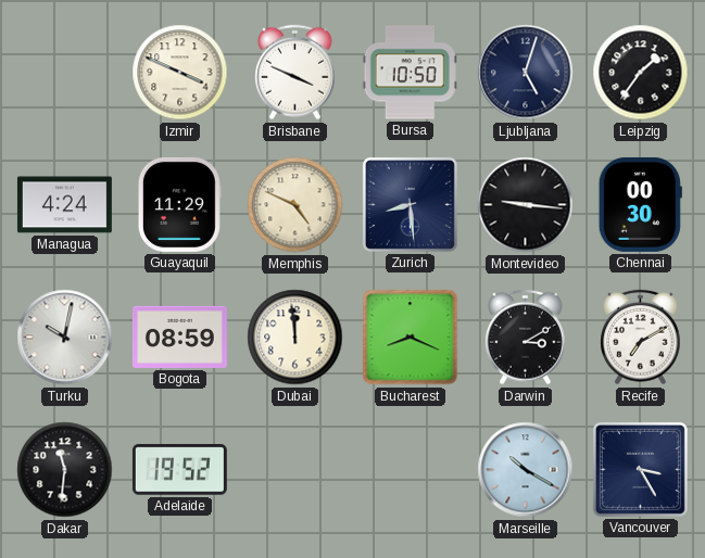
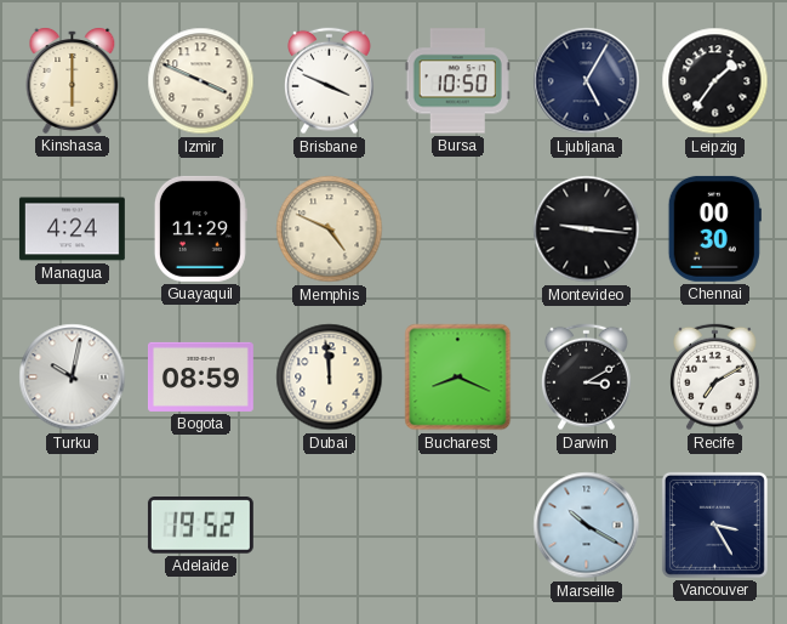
Kinshasa: none -> 6:00 (73, 80)
Ljubljana: 5:03 -> 5:05 (587, 81)
Zurich: 8:29 -> none (410, 204)
Dakar: 11:31 -> none (65, 470)
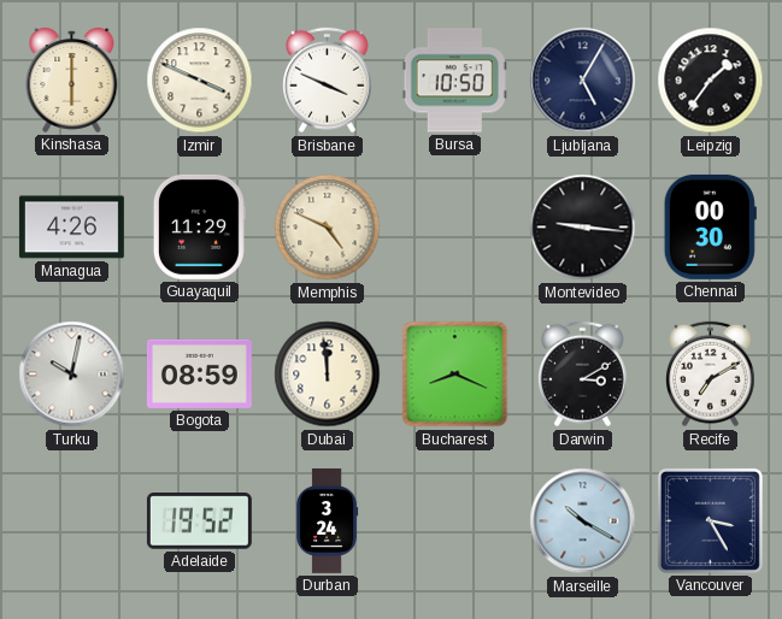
Managua: 4:24 -> 4:26 (71, 228)
Durban: none -> 3:24 (328, 520)
